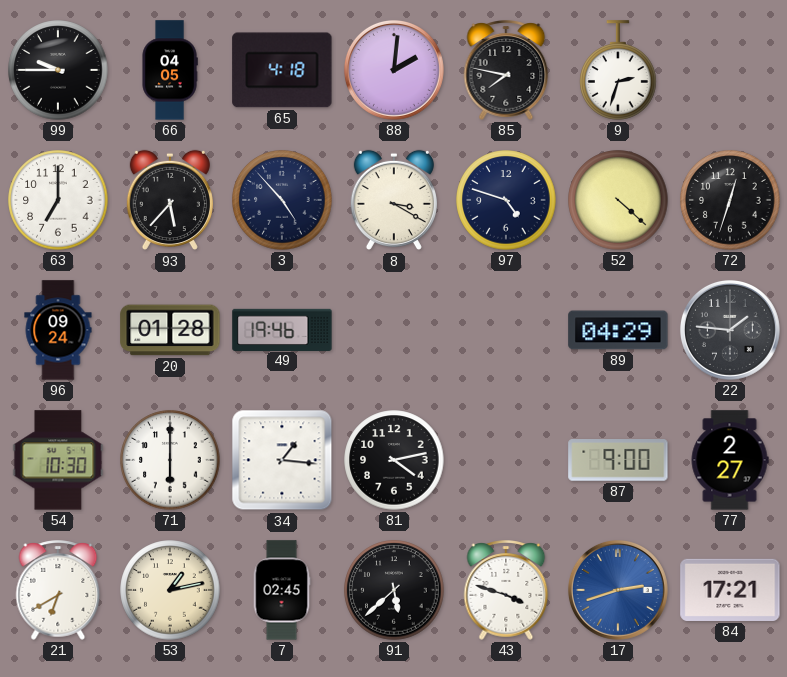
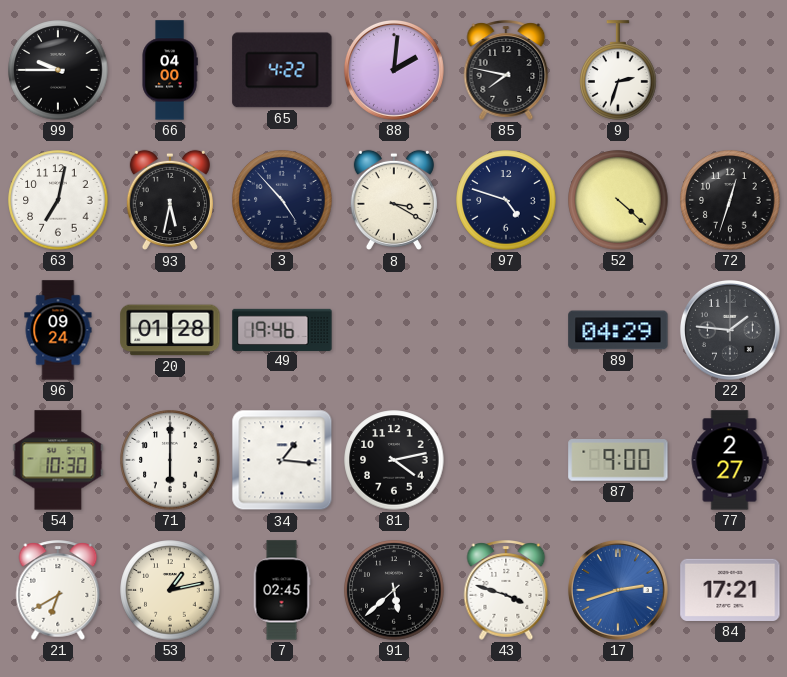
66: 04:05 -> 04:00 (170, 70)
65: 4:18 -> 4:22 (282, 70)
63: 7:00 -> 7:02 (58, 200)
93: 5:37 -> 5:32 (170, 200)
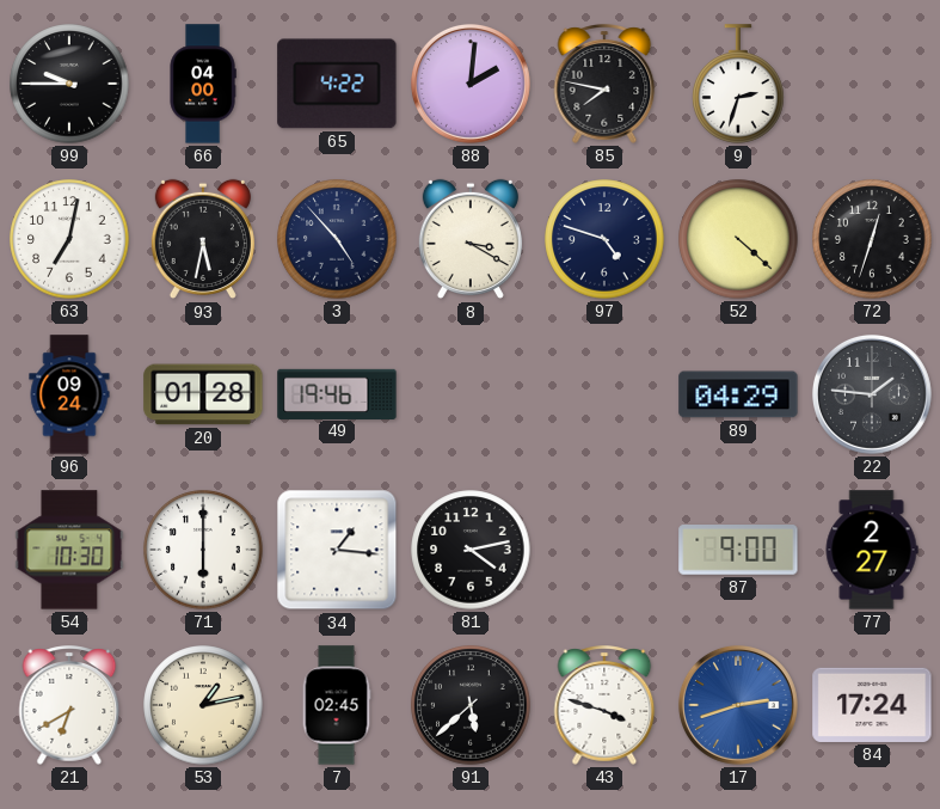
84: 17:21 -> 17:24 (872, 705)
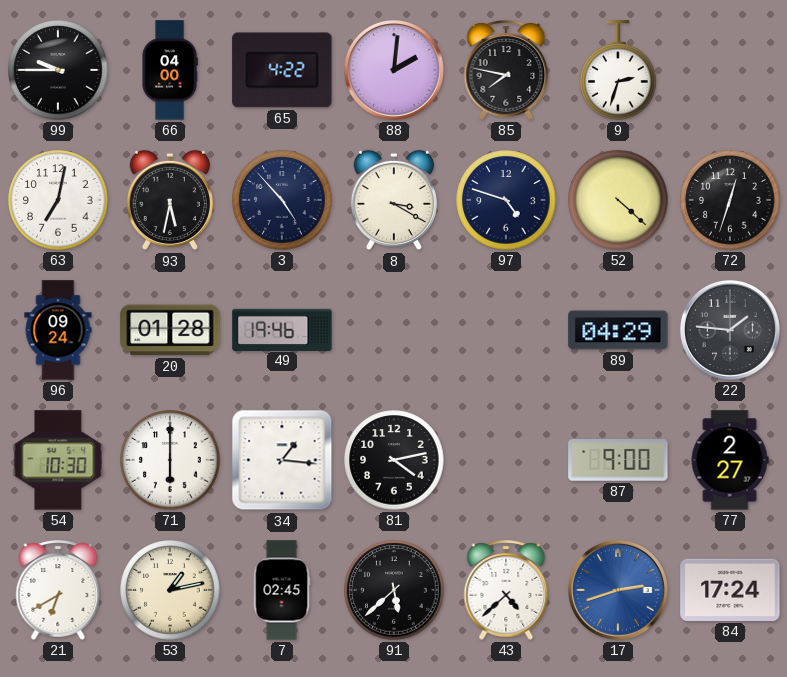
43: 3:48 -> 4:38 (506, 590)
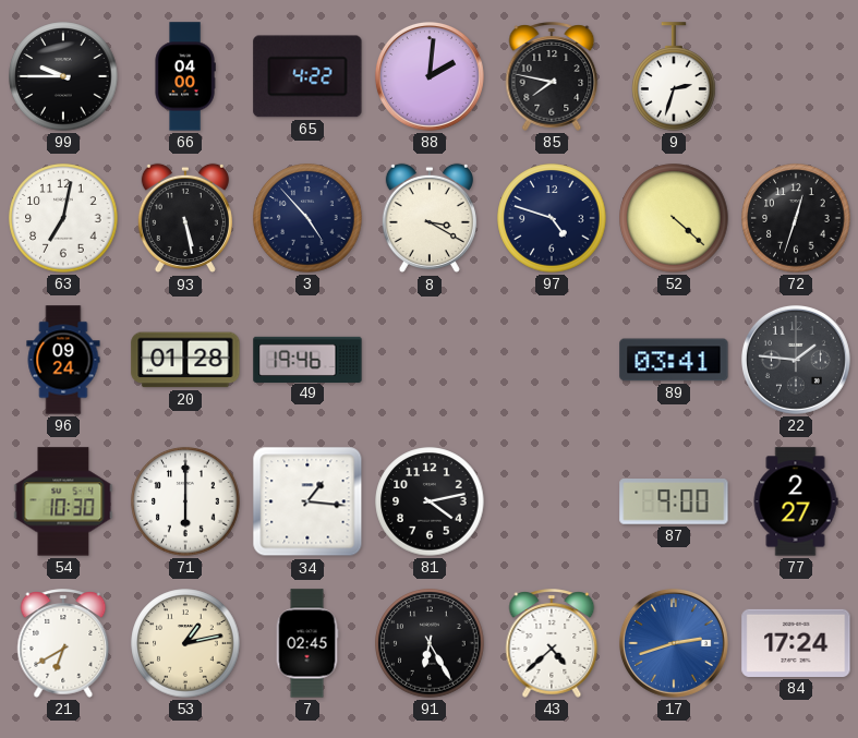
93: 5:32 -> 5:28 (185, 218)
89: 04:29 -> 03:41 (674, 360)
91: 5:38 -> 6:25 (430, 643)
